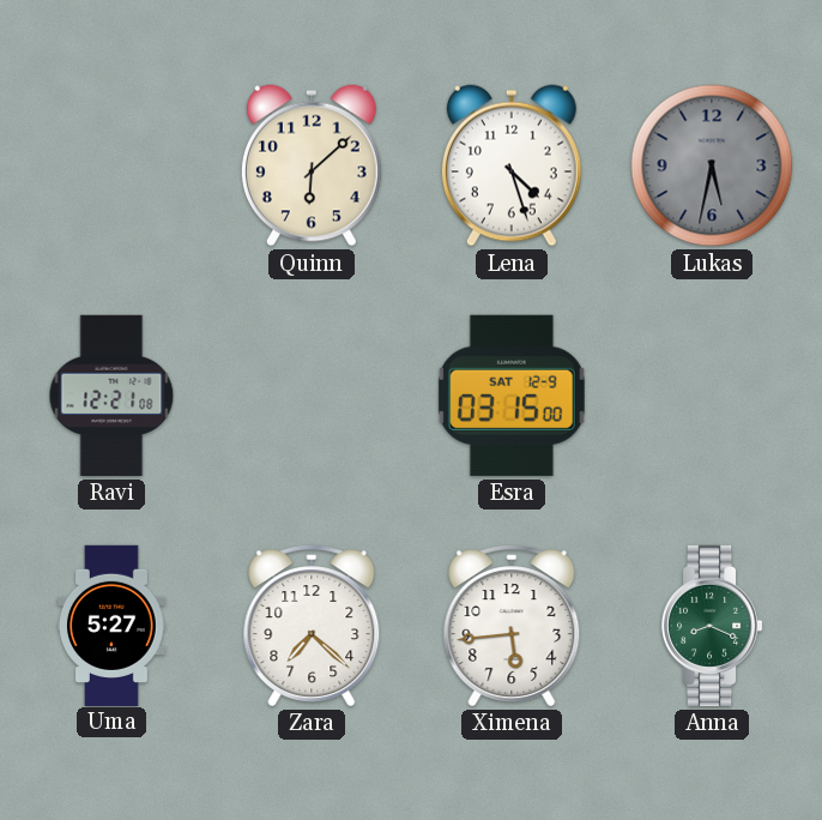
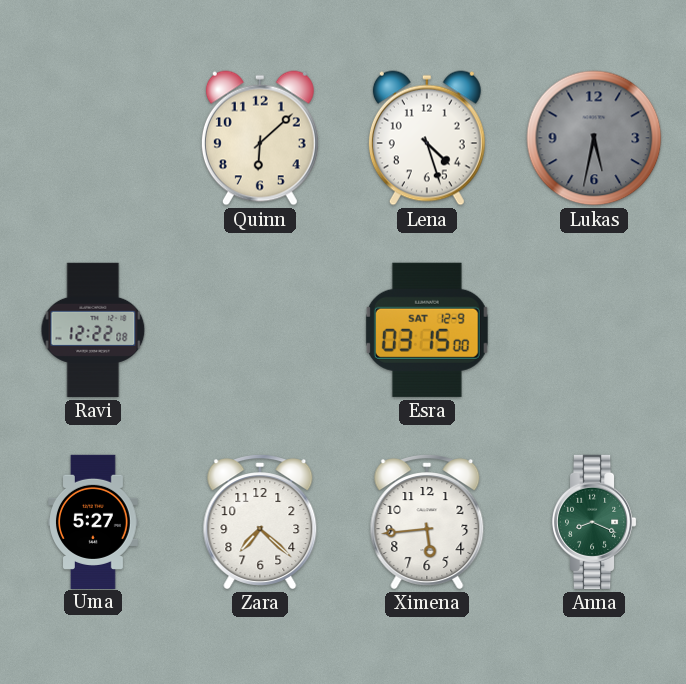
Ravi: 12:21 -> 12:22 (93, 330)
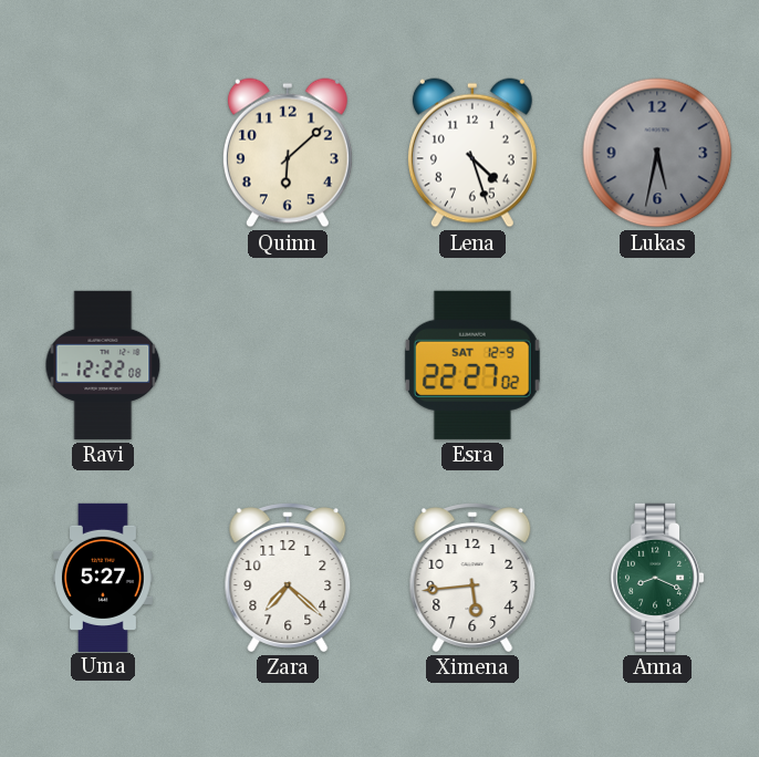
Esra: 03:15 -> 22:27 (472, 365)
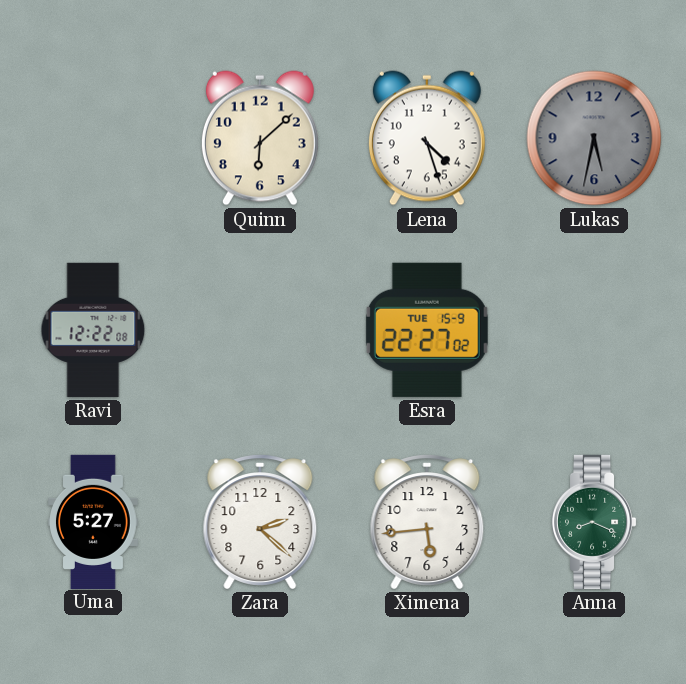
Esra date: SAT 12-9 -> TUE 15-9 (427, 330)
Zara: 7:22 -> 2:22 (260, 522)
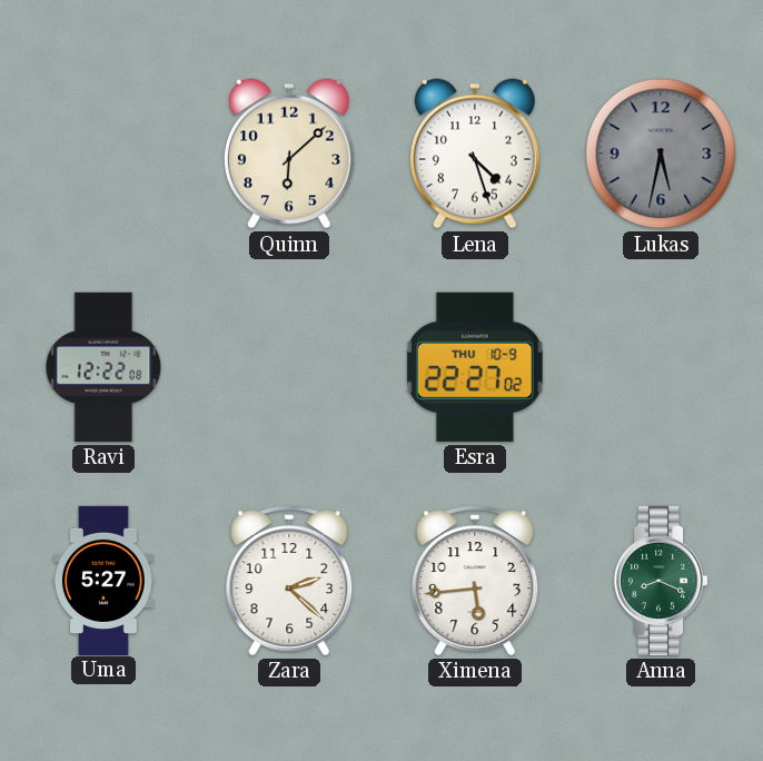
Esra date: TUE 15-9 -> THU 10-9 (475, 367)
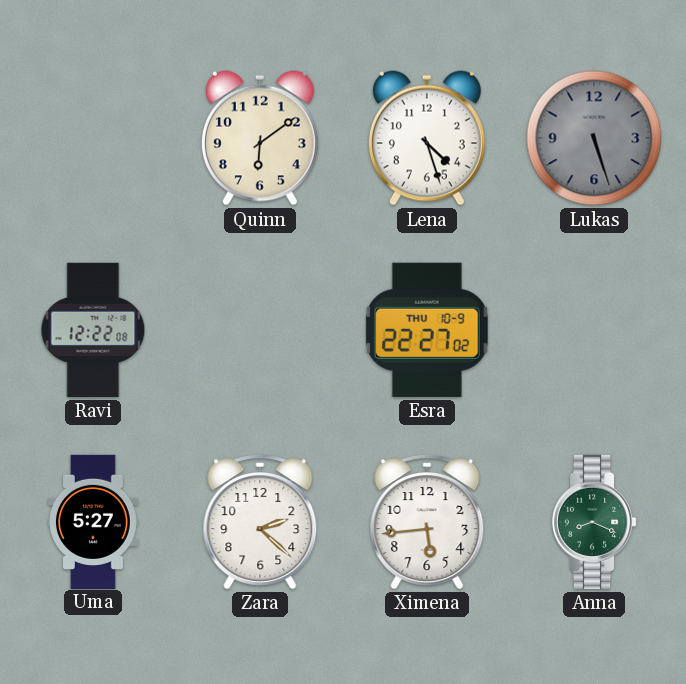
Quinn: 6:08 -> 6:09 (260, 138)
Lukas: 5:32 -> 5:27 (594, 138)
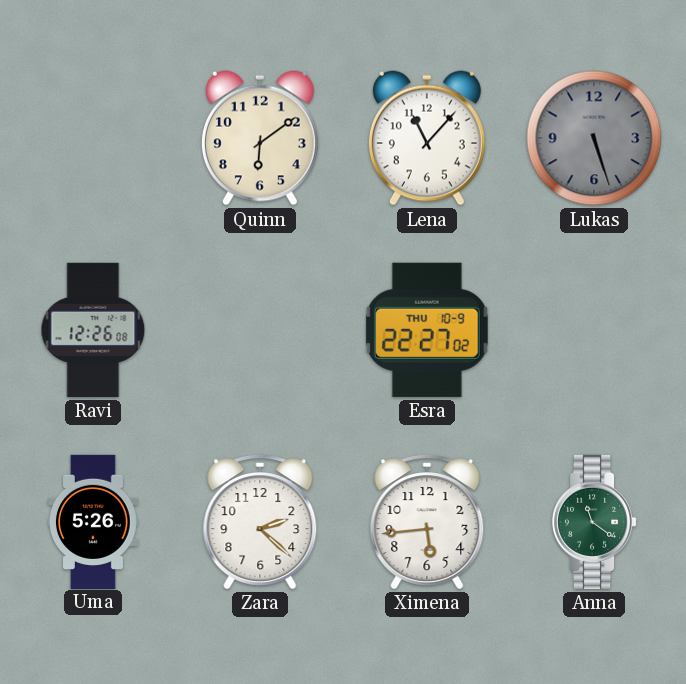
Lena: 4:27 -> 11:07 (427, 138)
Ravi: 12:22 -> 12:26 (93, 330)
Uma: 5:27 -> 5:26 (94, 521)
Anna: 8:19 -> 11:21 (594, 522)
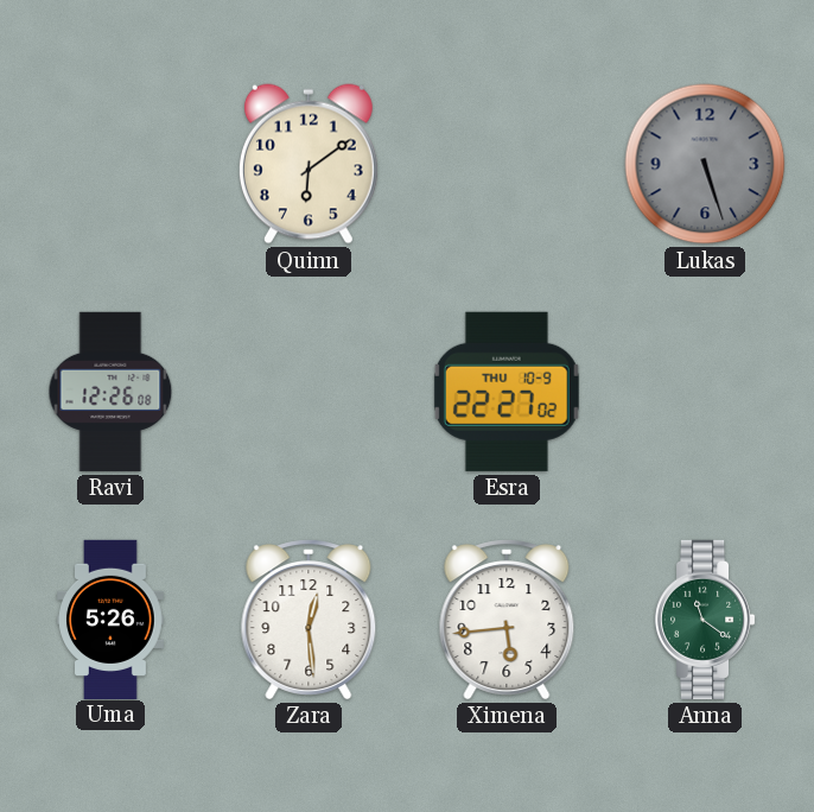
Lena: 11:07 -> none (427, 138)
Zara: 2:22 -> 12:29 (309, 620)
